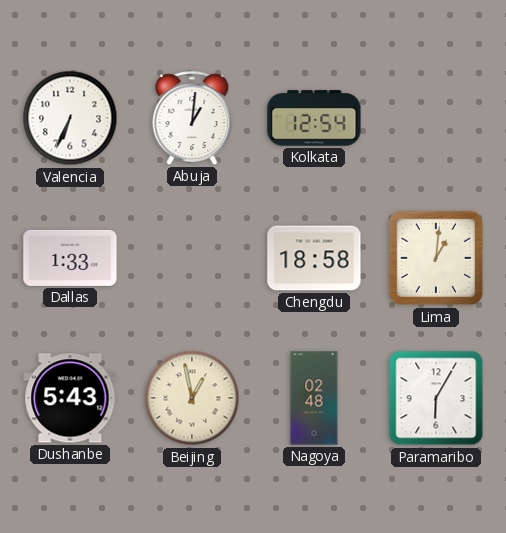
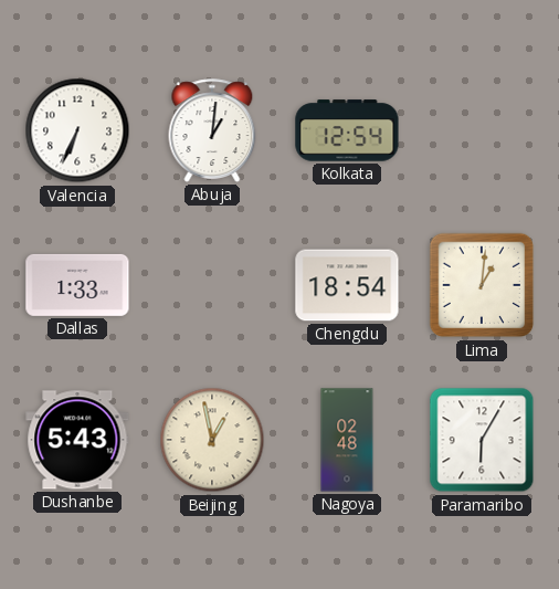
Chengdu: 18:58 -> 18:54 (347, 285)
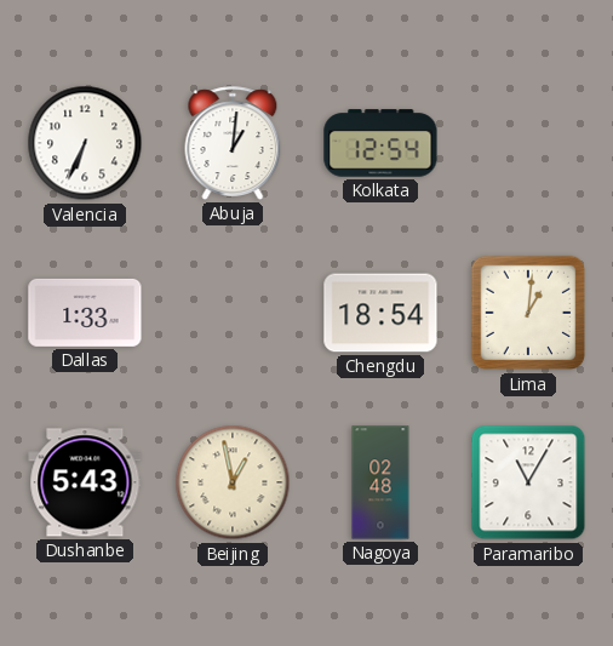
Paramaribo: 6:05 -> 11:05 (528, 482)
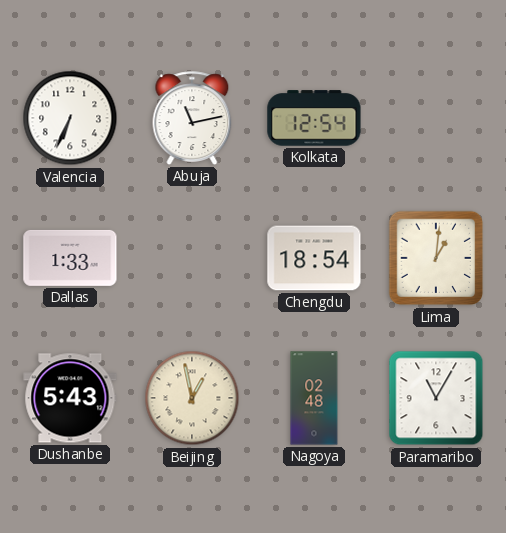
Abuja: 1:01 -> 11:13 (192, 118)
